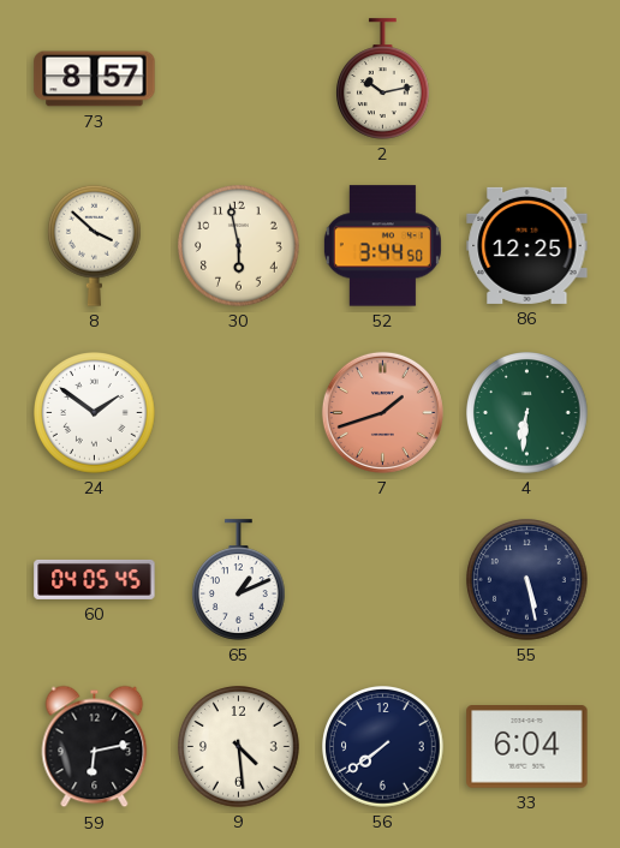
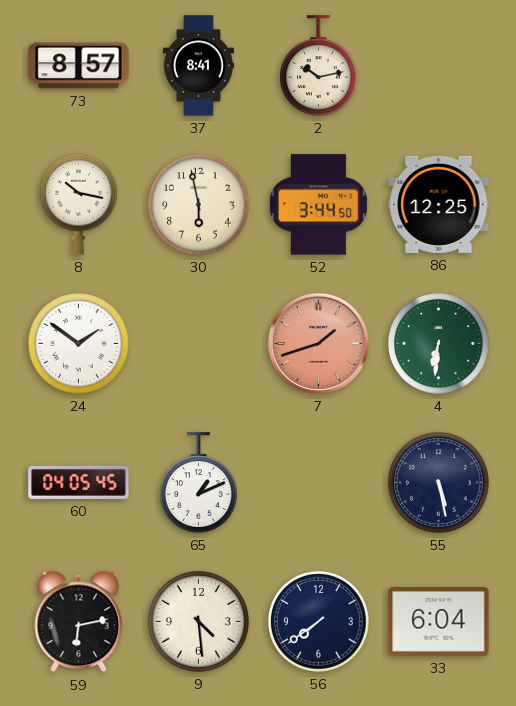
37: none -> 8:41 (198, 66)
8: 3:52 -> 10:17 (79, 204)
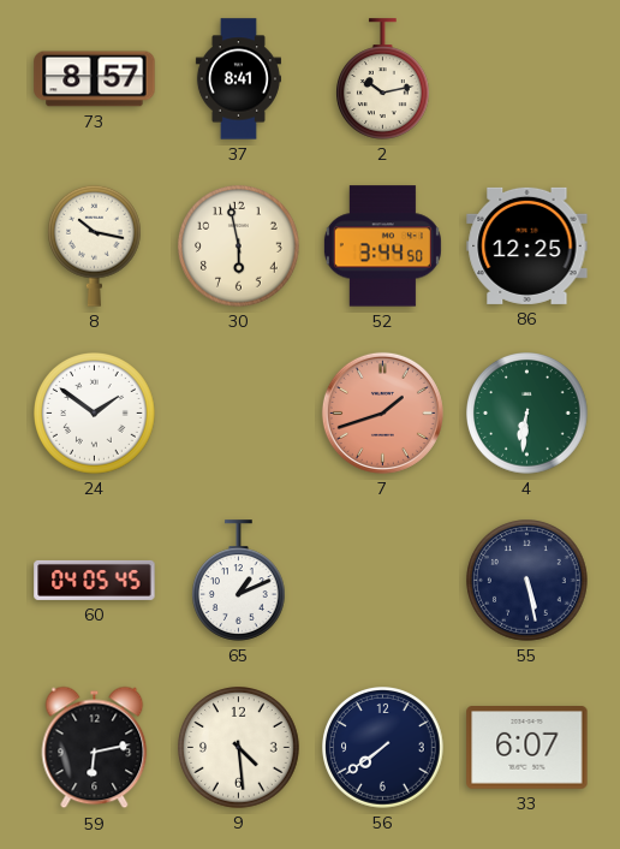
33: 6:04 -> 6:07 (527, 748)
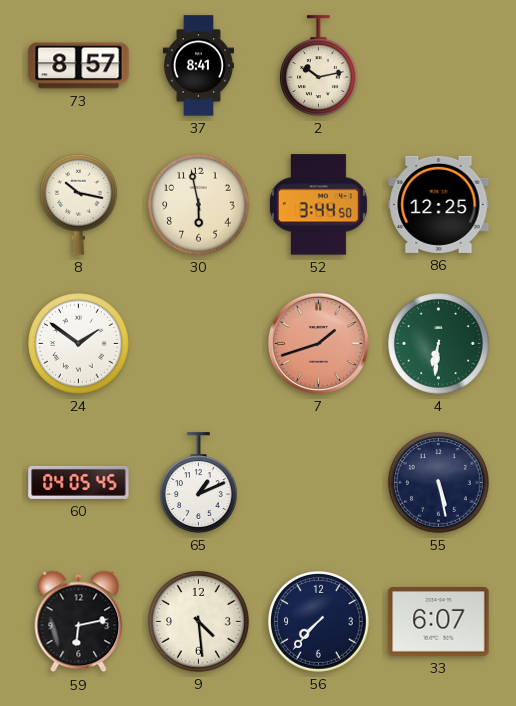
56: 7:39 -> 7:37 (319, 622)
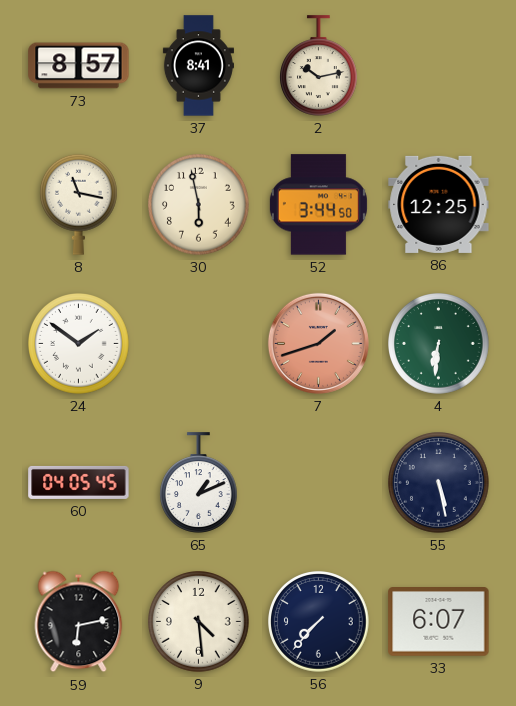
8: 10:17 -> 11:17 (79, 204)
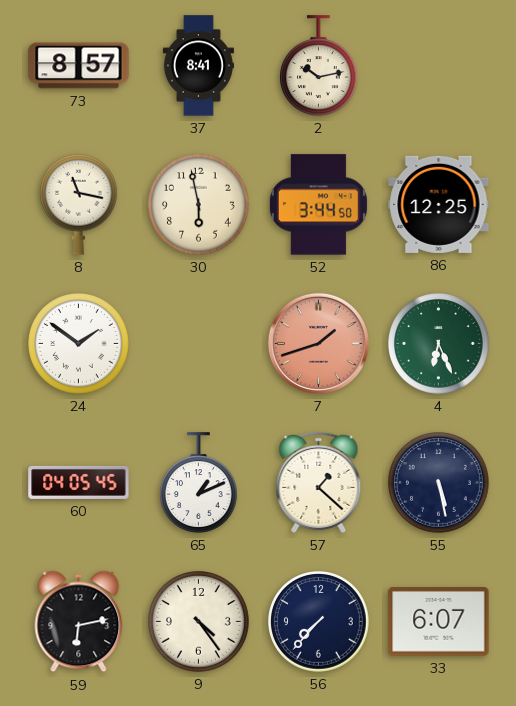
4: 6:31 -> 6:26 (439, 344)
57: none -> 1:22 (319, 482)
9: 4:29 -> 4:24 (199, 622)
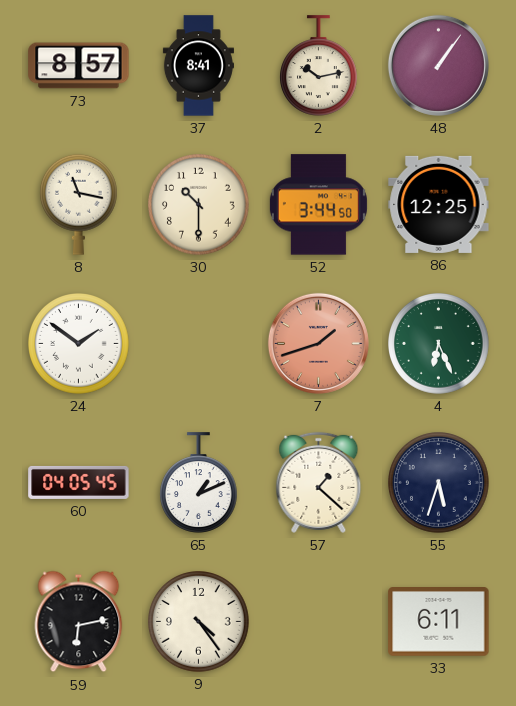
48: none -> 1:06 (438, 65)
30: 5:58 -> 10:30 (199, 205)
55: 5:28 -> 5:33 (439, 483)
56: 7:37 -> none (319, 622)
33: 6:07 -> 6:11 (439, 622)
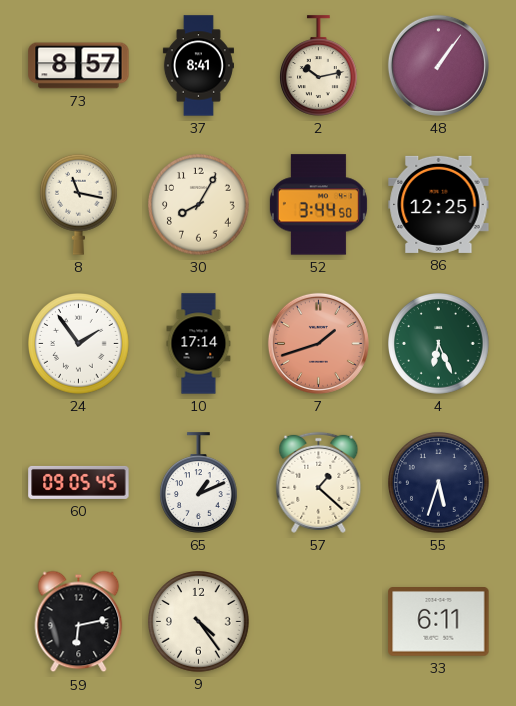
30: 10:30 -> 8:05 (199, 205)
24: 1:51 -> 1:54 (79, 344)
10: none -> 17:14 (199, 344)
60: 04:05 -> 09:05 (79, 482)
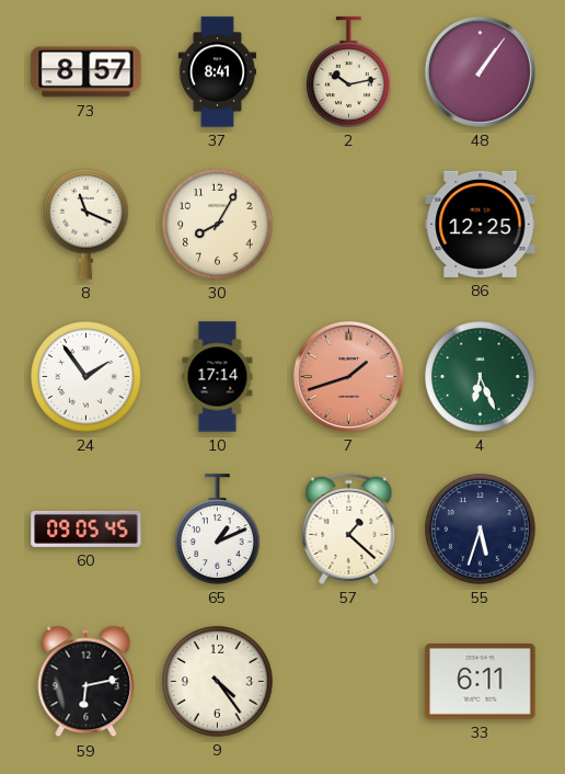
8: 11:17 -> 11:19 (87, 224)
52: 3:44 -> none (318, 205)
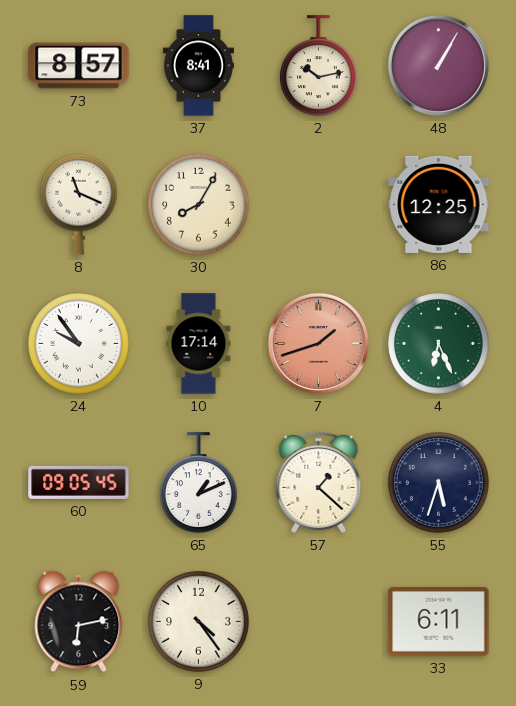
48: 1:06 -> 1:05 (438, 65)
24: 1:54 -> 9:54 (79, 344)
